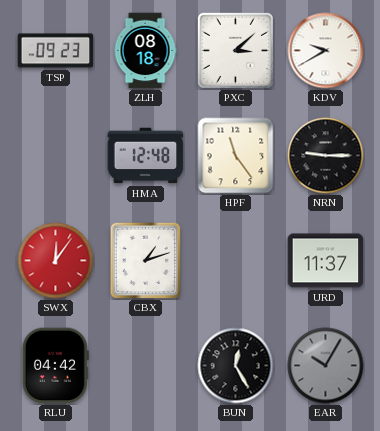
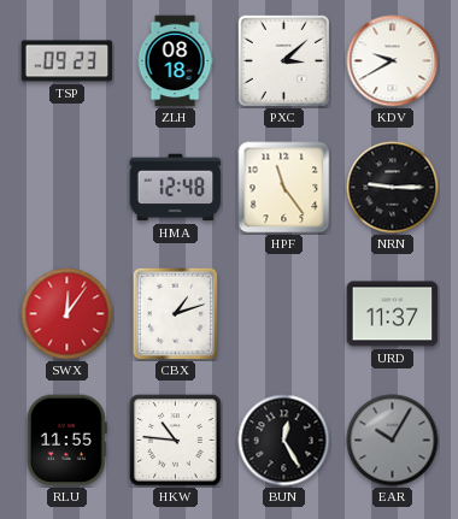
RLU: 04:42 -> 11:55 (66, 441)
HKW: none -> 10:46 (176, 441)
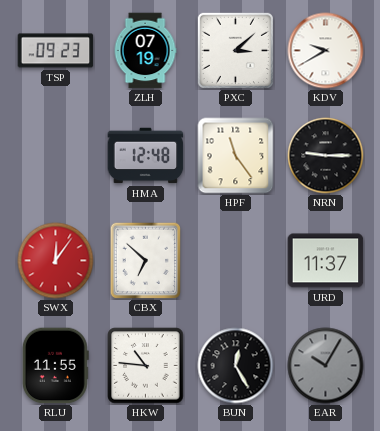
ZLH: 08:18 -> 07:19 (145, 51)
CBX: 1:12 -> 6:52 (146, 260)
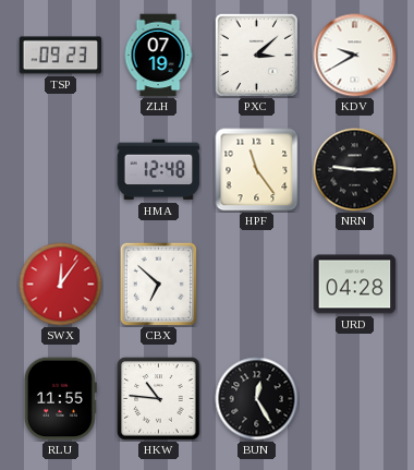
URD: 11:37 -> 04:28 (355, 285)
EAR: 10:05 -> none (326, 366)
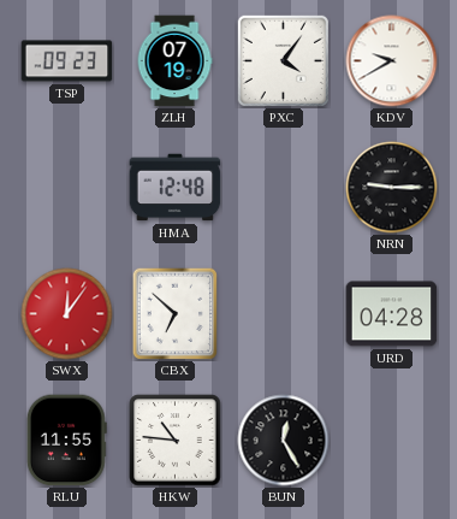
PXC: 3:08 -> 4:06 (283, 60)
HPF: 11:24 -> none (257, 170)
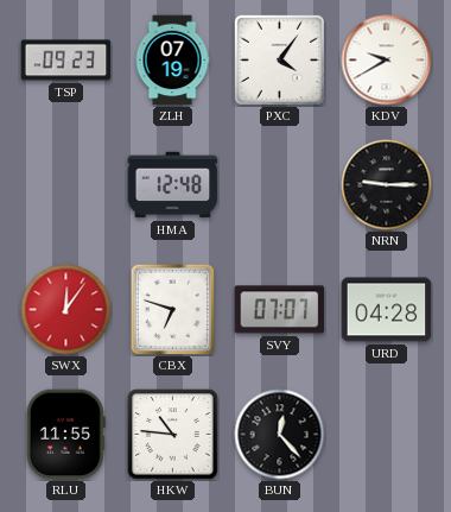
CBX: 6:52 -> 6:48 (173, 309)
SVY: none -> 07:07 (280, 310)
BUN: 12:25 -> 12:23 (280, 435)
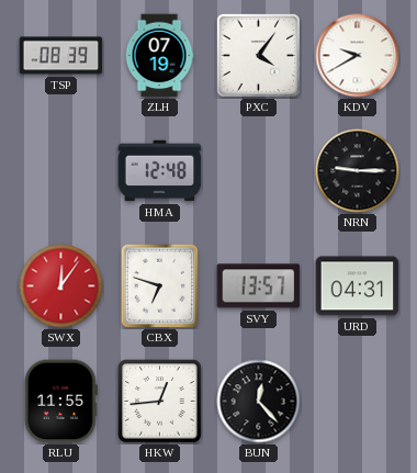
TSP: 09:23 -> 08:39 (61, 56)
SVY: 07:07 -> 13:57 (259, 286)
URD: 04:28 -> 04:31 (358, 286)
HKW: 10:46 -> 12:44 (160, 402)
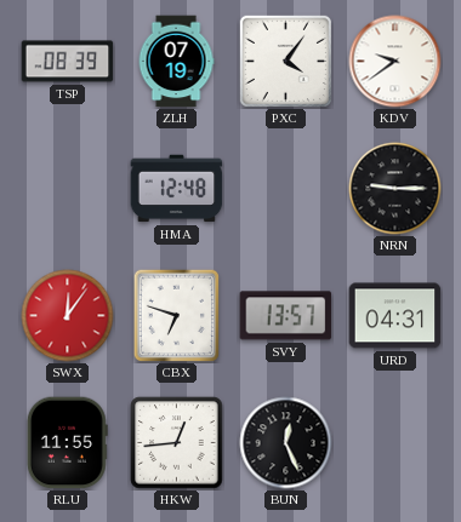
KDV: 9:40 -> 9:39 (395, 62)
BUN: 12:23 -> 12:26 (286, 443)
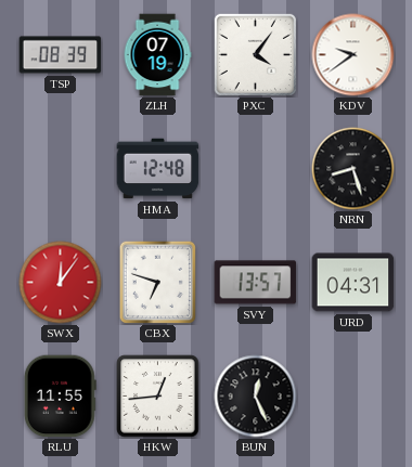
NRN: 9:15 -> 8:27 (353, 169)
